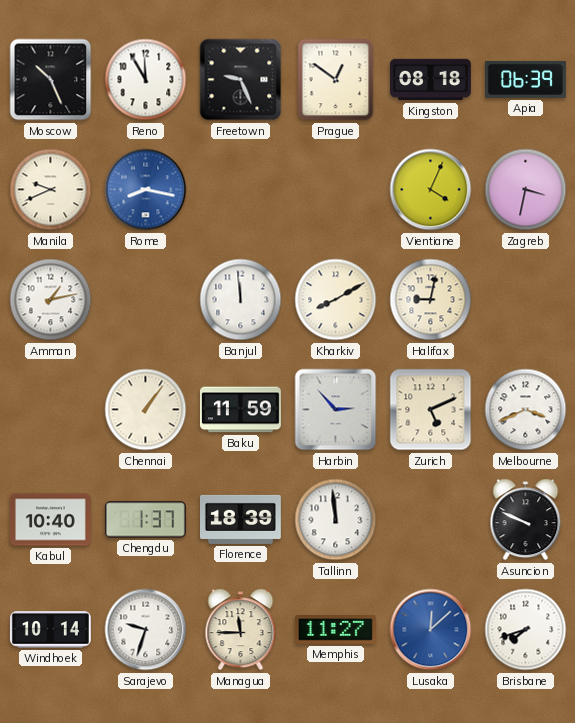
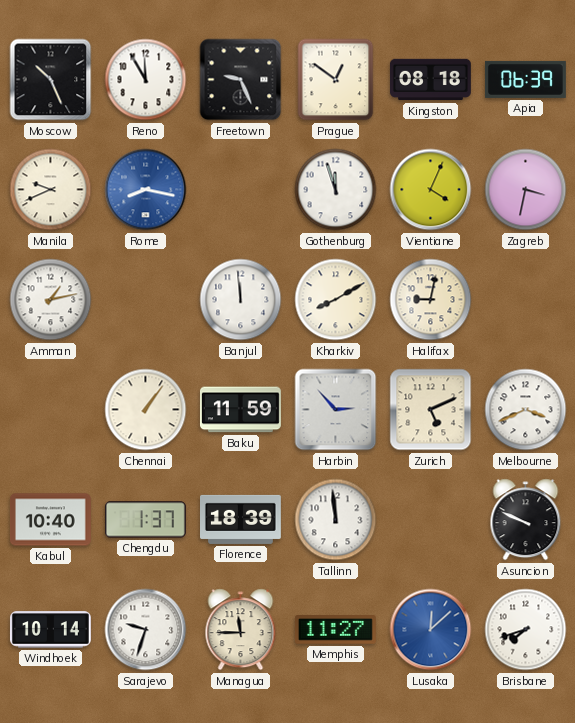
Gothenburg: none -> 11:57 (336, 190)
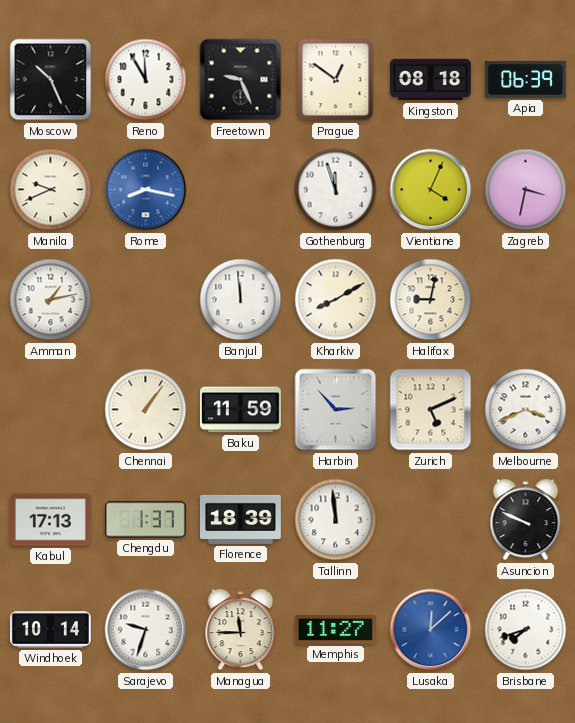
Kabul: 10:40 -> 17:13 (50, 520)
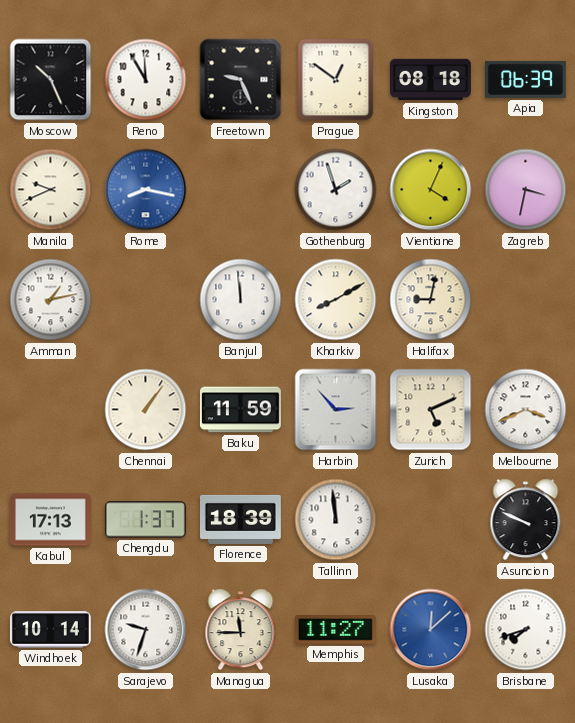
Gothenburg: 11:57 -> 1:57 (336, 190)
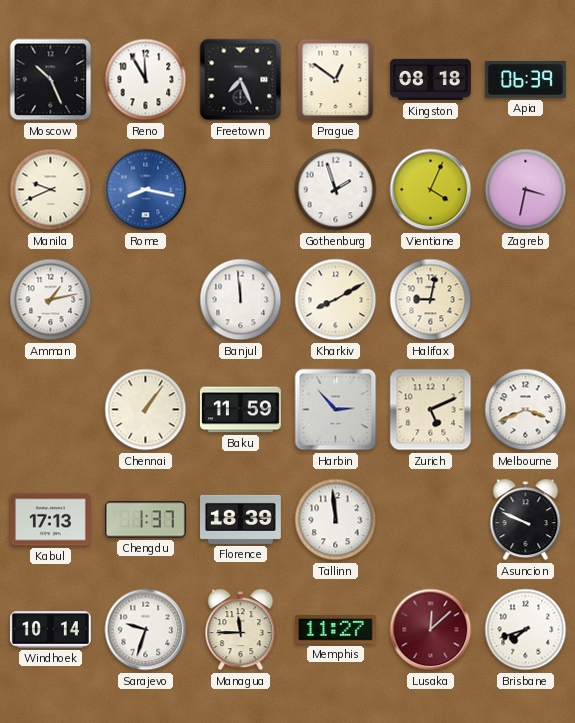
Freetown: 9:26 -> 7:26 (241, 80)
Lusaka dial: blue -> burgundy (431, 630)
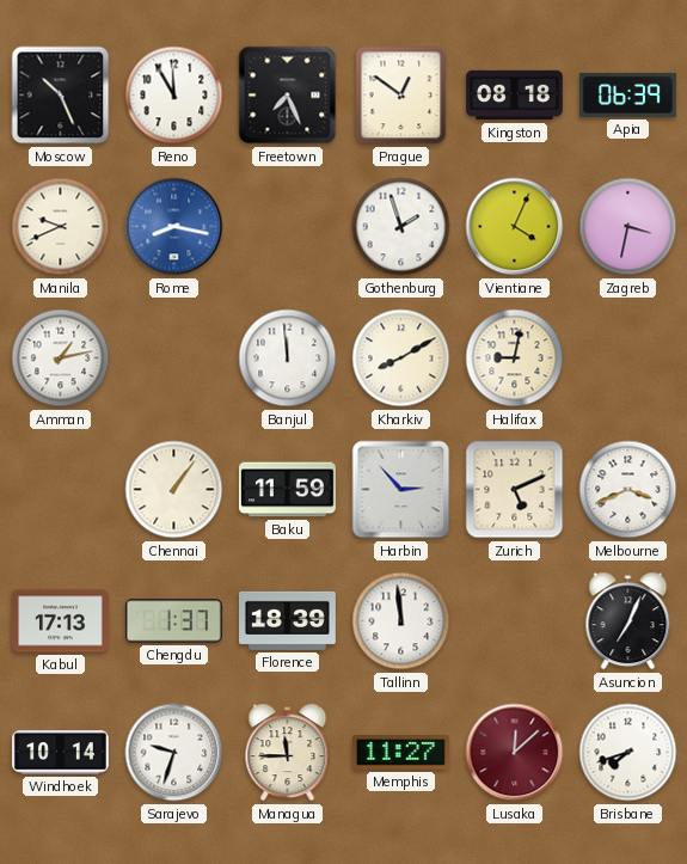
Asuncion: 9:49 -> 7:04 (628, 621)
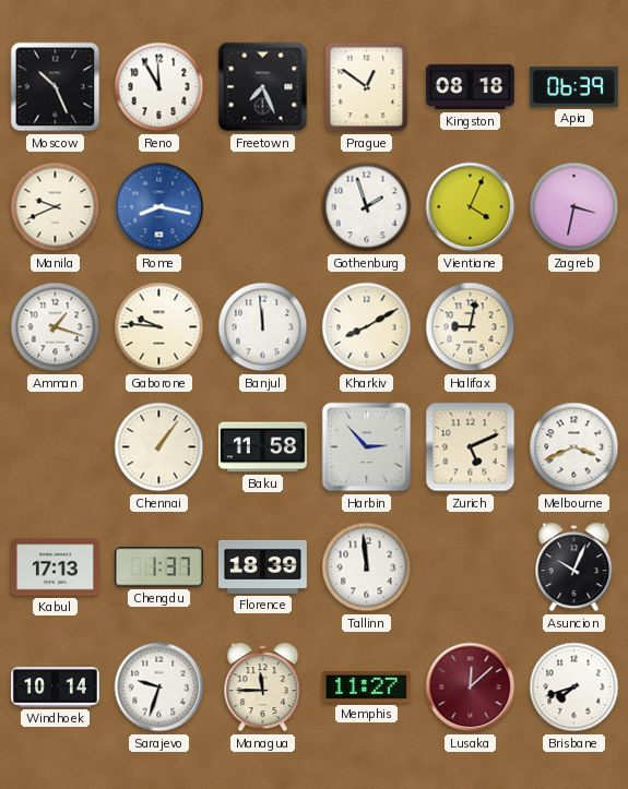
Amman: 1:13 -> 1:18 (56, 327)
Gaborone: none -> 9:46 (159, 327)
Baku: 11:59 -> 11:58 (262, 447)
Asuncion: 7:04 -> 10:04 (574, 567)
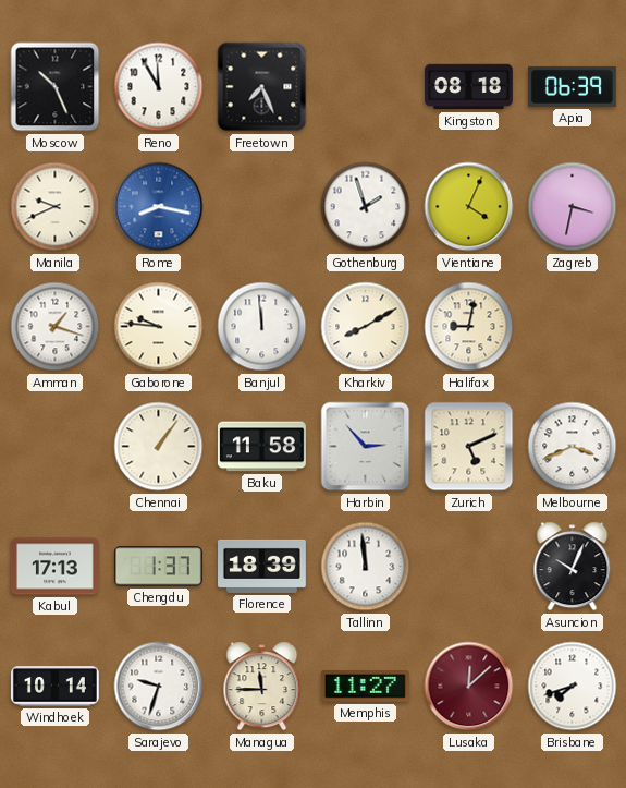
Prague: 12:51 -> none (367, 87)
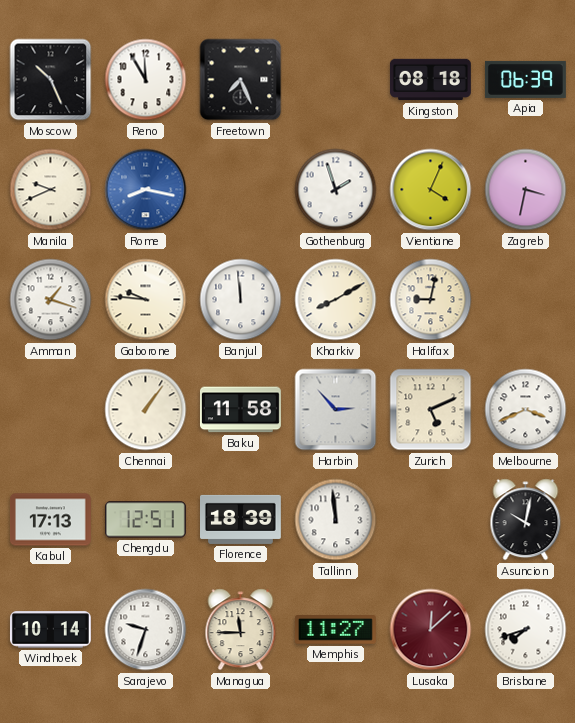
Chengdu: 1:37 -> 12:51 (145, 520)
Asuncion: 10:04 -> 10:02 (526, 520)
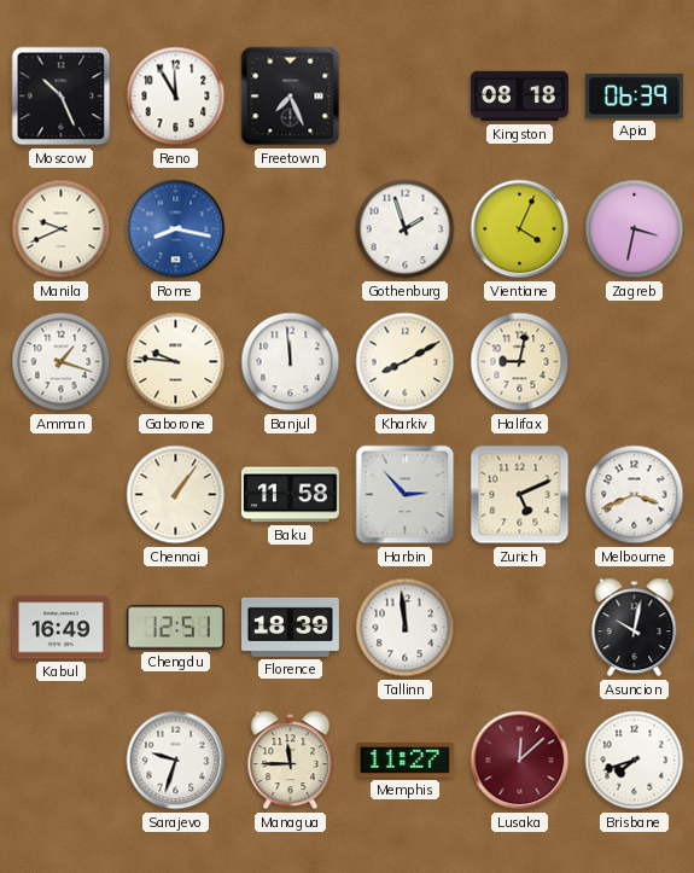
Kabul: 17:13 -> 16:49 (60, 628)
Windhoek: 10:14 -> none (50, 630)
